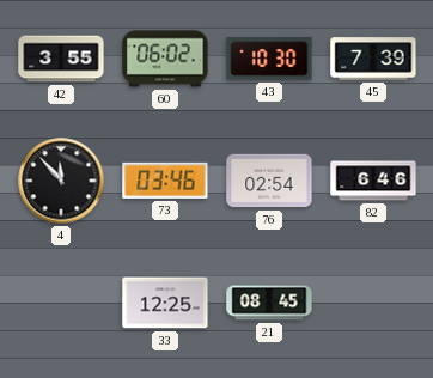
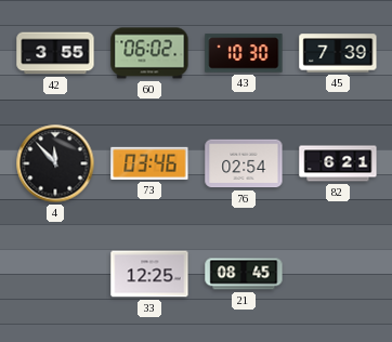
82: 6:46 -> 6:21 (338, 163)
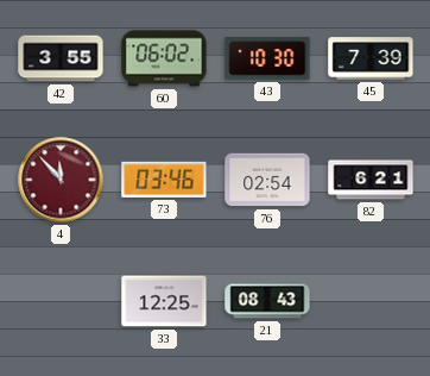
4 dial: black -> burgundy (61, 180)
21: 08:45 -> 08:43 (267, 301)
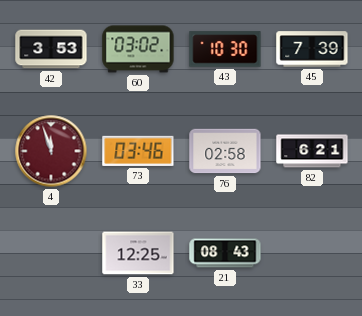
42: 3:55 -> 3:53 (51, 49)
60: 06:02 -> 03:02 (138, 49)
4: 11:53 -> 11:57 (51, 151)
76: 02:54 -> 02:58 (225, 151)
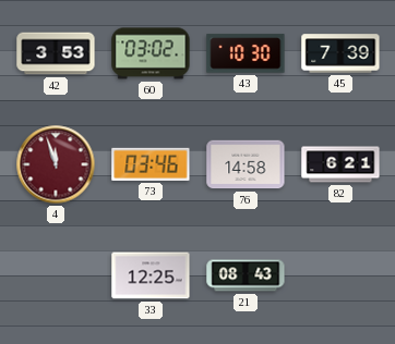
76: 02:58 -> 14:58 (246, 164)
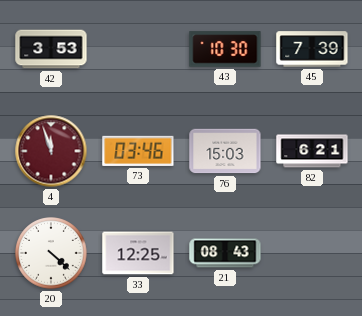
60: 03:02 -> none (151, 53)
76: 14:58 -> 15:03 (225, 151)
20: none -> 4:22 (52, 254)
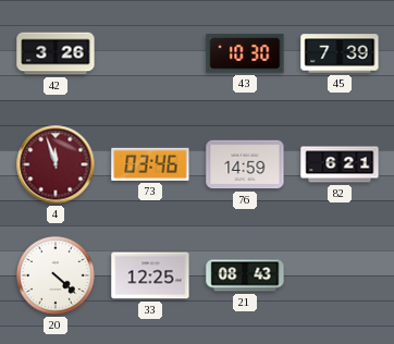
42: 3:53 -> 3:26 (56, 53)
76: 15:03 -> 14:59 (245, 164)
